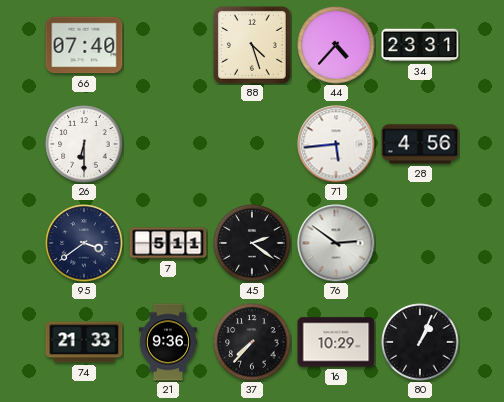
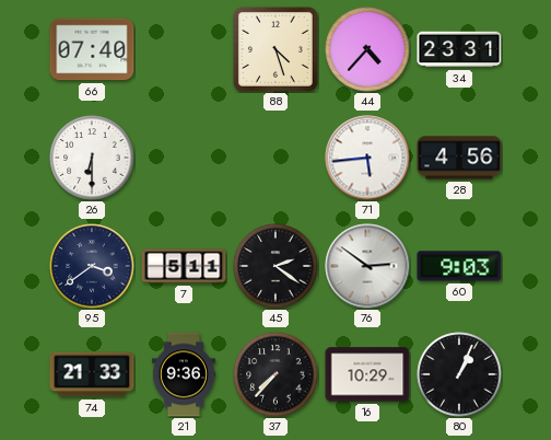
60: none -> 9:03 (459, 266)
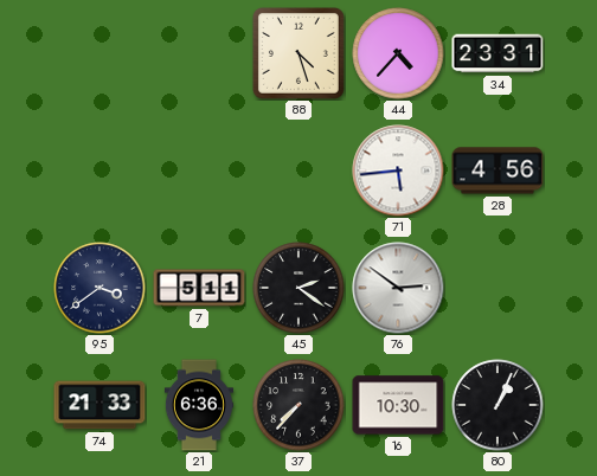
66: 07:40 -> none (92, 49)
26: 6:30 -> none (92, 158)
60: 9:03 -> none (459, 266)
21: 9:36 -> 6:36 (198, 405)
16: 10:29 -> 10:30 (398, 405)
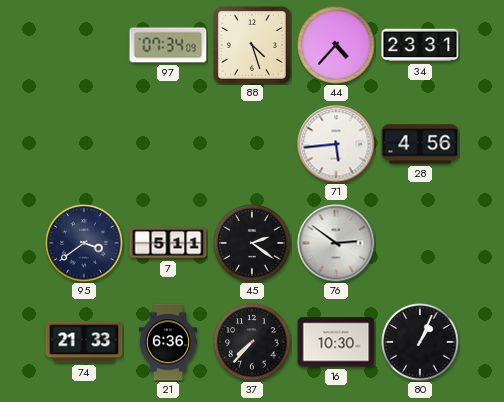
97: none -> 07:34 (168, 45)
